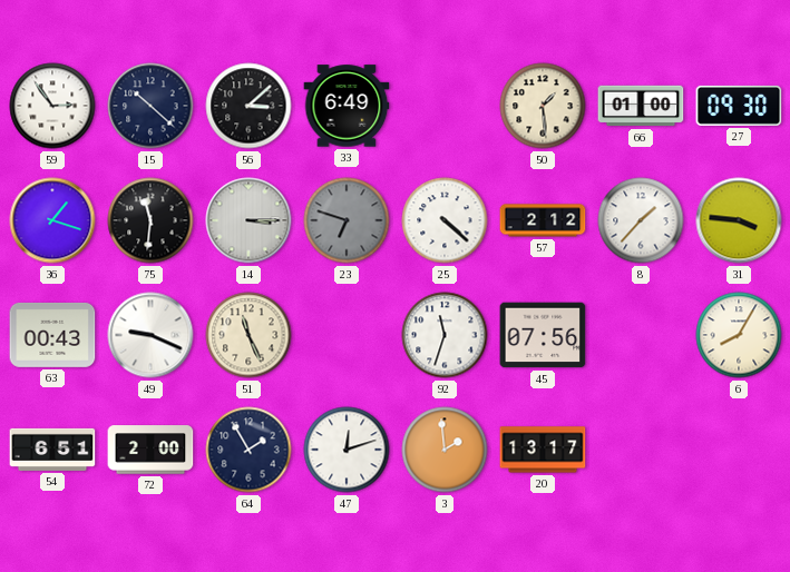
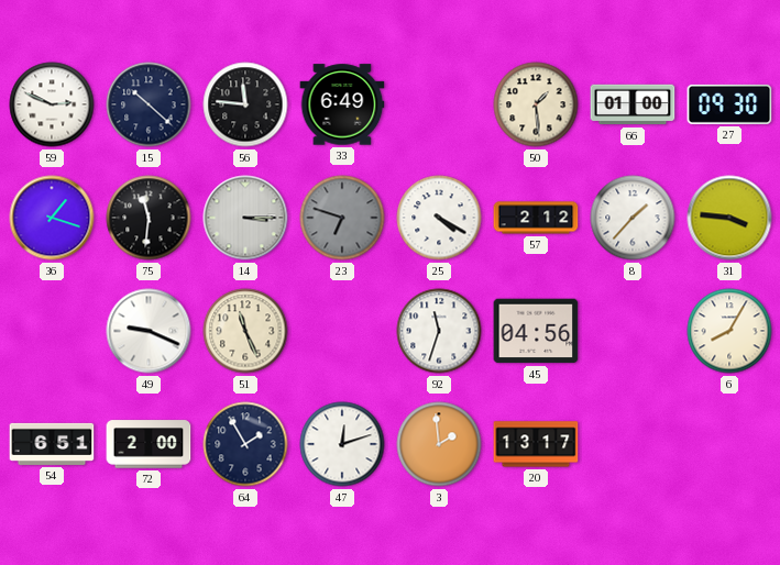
59: 2:54 -> 2:49 (52, 104)
56: 3:08 -> 11:46 (245, 104)
25: 4:22 -> 4:20 (439, 218)
63: 00:43 -> none (52, 335)
45: 07:56 -> 04:56 (536, 331)
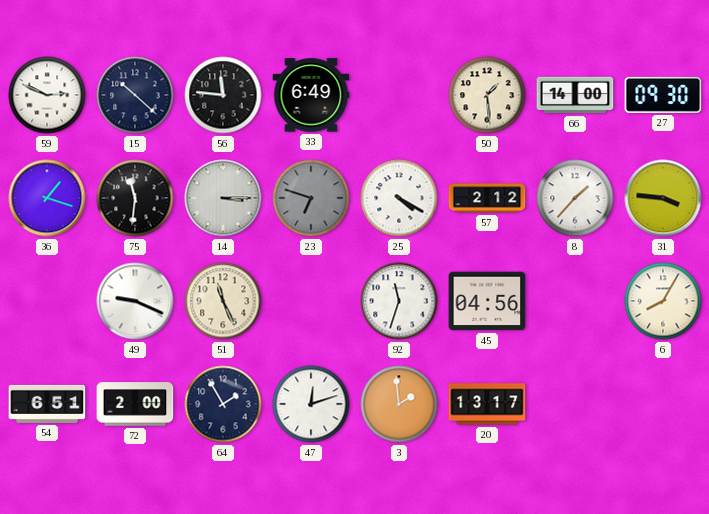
66: 01:00 -> 14:00 (575, 95)
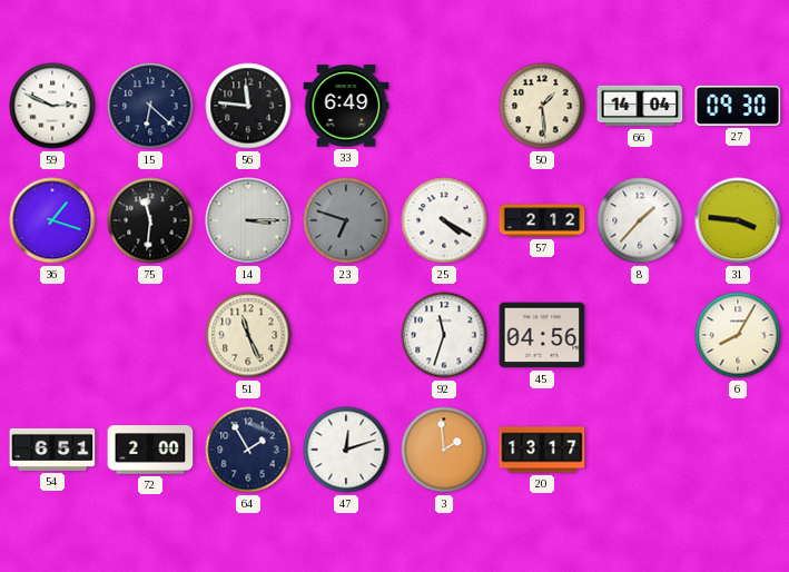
15: 10:22 -> 6:22 (150, 106)
66: 14:00 -> 14:04 (640, 106)
49: 9:19 -> none (135, 301)
